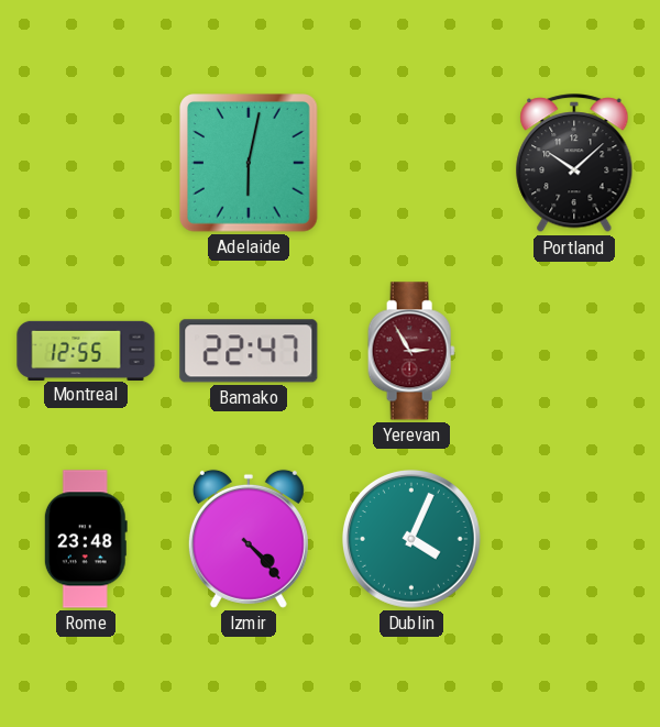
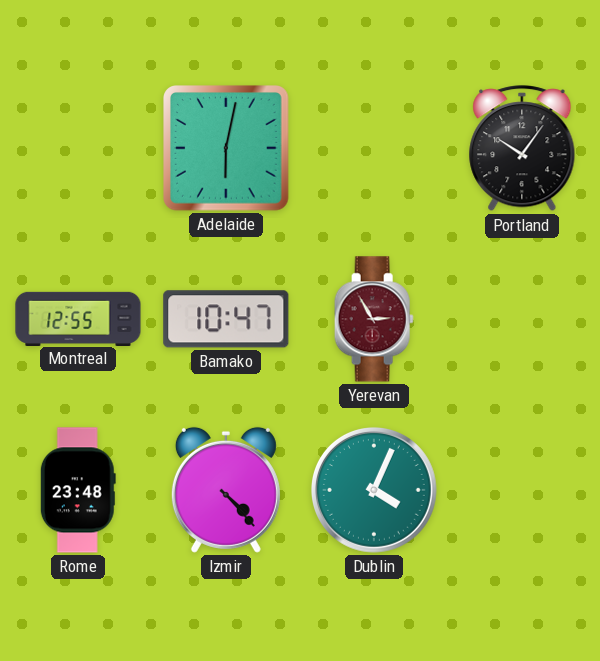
Portland: 10:08 -> 10:06 (522, 149)
Bamako: 22:47 -> 10:47 (226, 319)
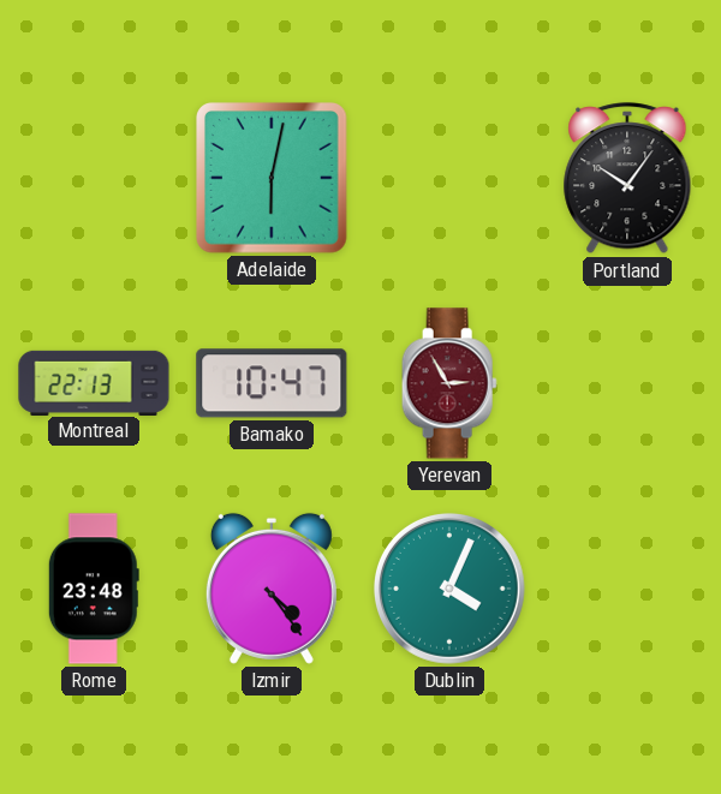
Montreal: 12:55 -> 22:13 (94, 382)
Izmir: 4:23 -> 4:24 (272, 589)
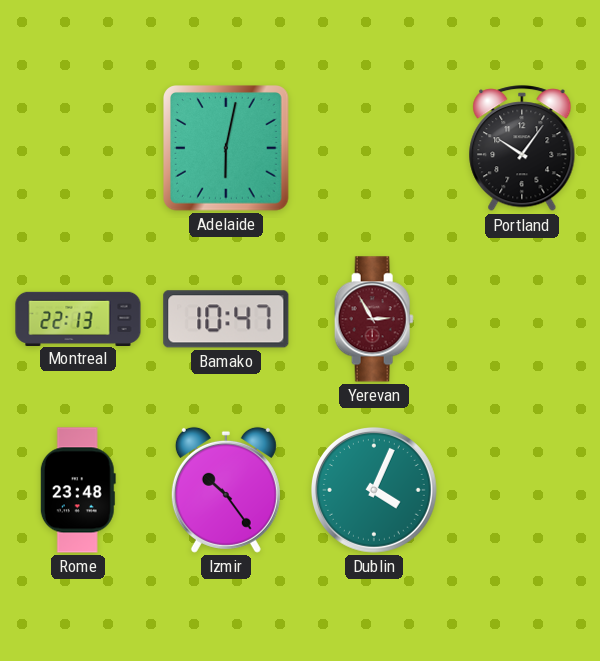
Izmir: 4:24 -> 10:24 (226, 490)
